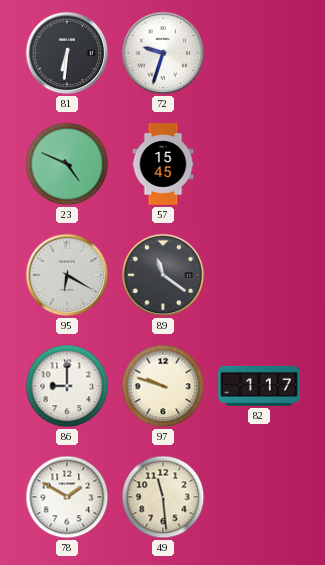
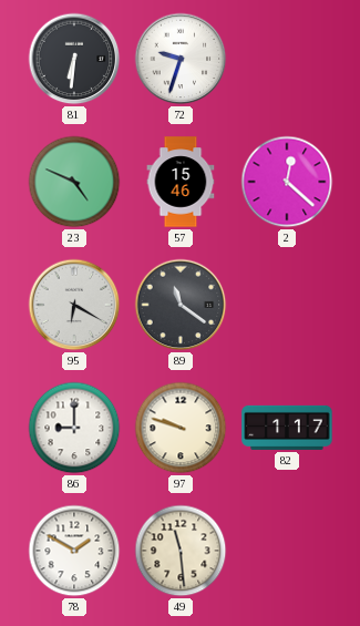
57: 15:45 -> 15:46 (181, 182)
2: none -> 12:22 (287, 182)
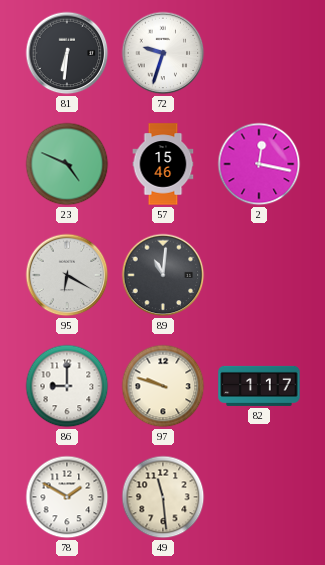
2: 12:22 -> 12:17 (259, 164)
89: 11:21 -> 11:01 (163, 275)
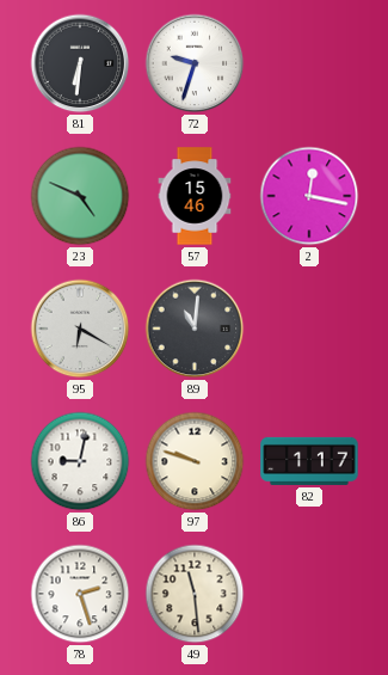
86: 9:00 -> 9:02 (80, 461)
78: 1:50 -> 2:27 (80, 594)
